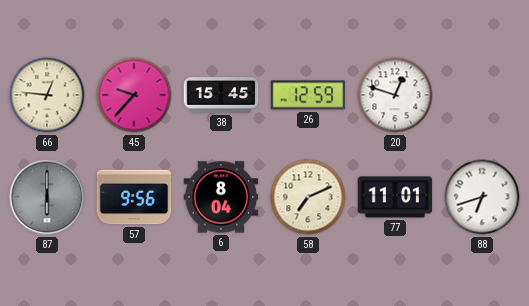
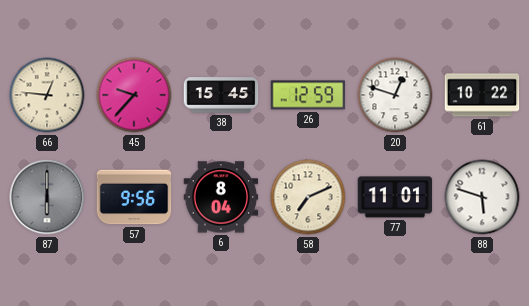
61: none -> 10:22 (482, 95)
88: 6:42 -> 5:48 (482, 197)
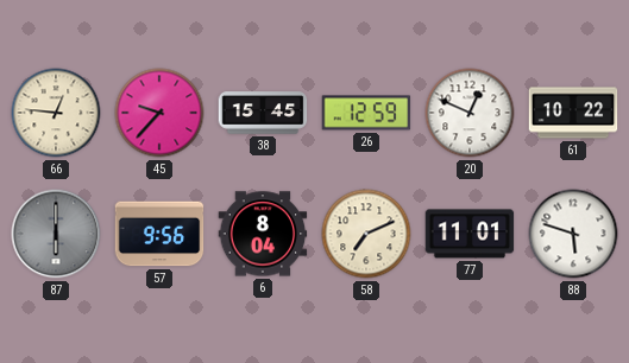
20: 12:48 -> 12:49 (470, 113)
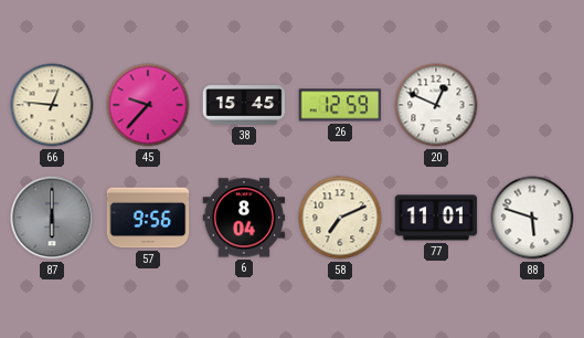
61: 10:22 -> none (573, 113)
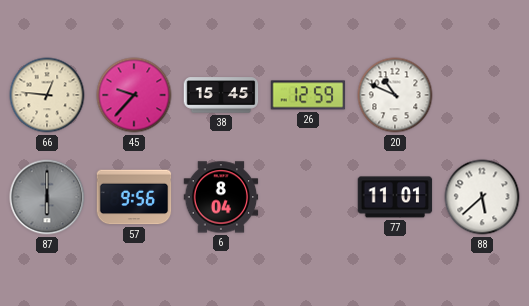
20: 12:49 -> 10:49 (395, 95)
58: 7:11 -> none (340, 218)
88: 5:48 -> 5:38 (482, 197)
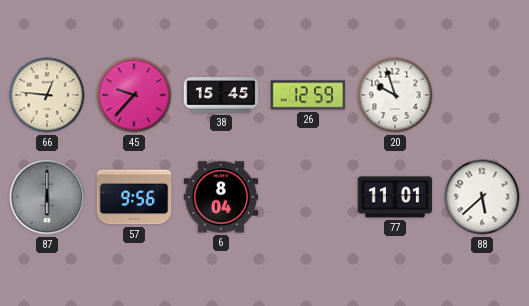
20: 10:49 -> 9:57 (395, 95)
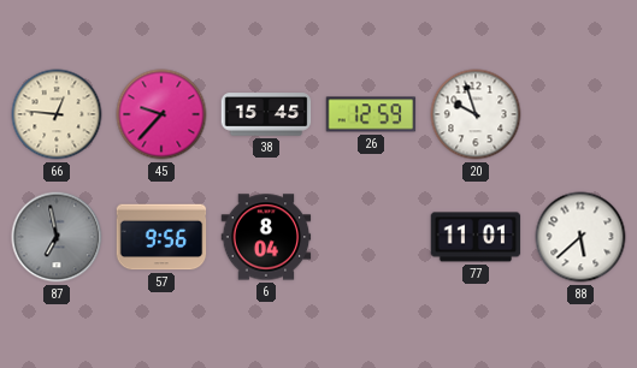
87: 6:00 -> 6:58 (57, 237)
